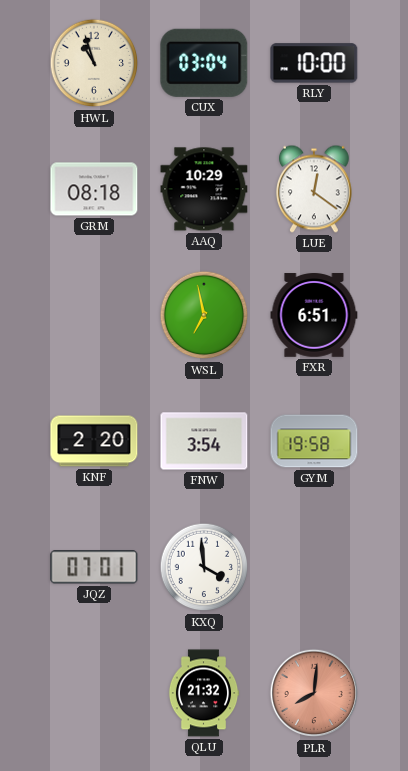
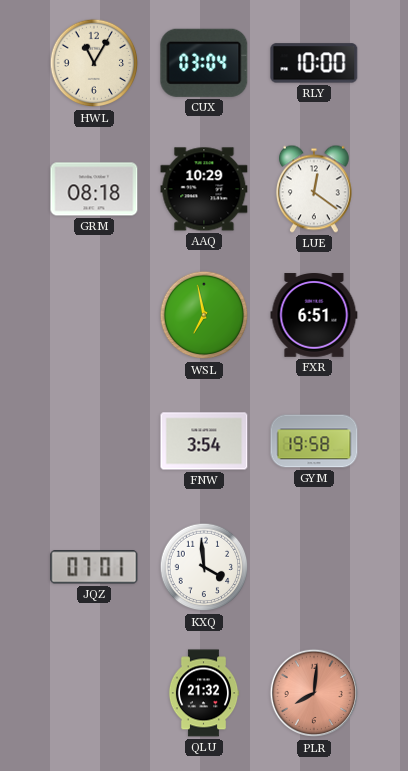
HWL: 10:57 -> 11:05 (94, 63)
KNF: 2:20 -> none (94, 441)
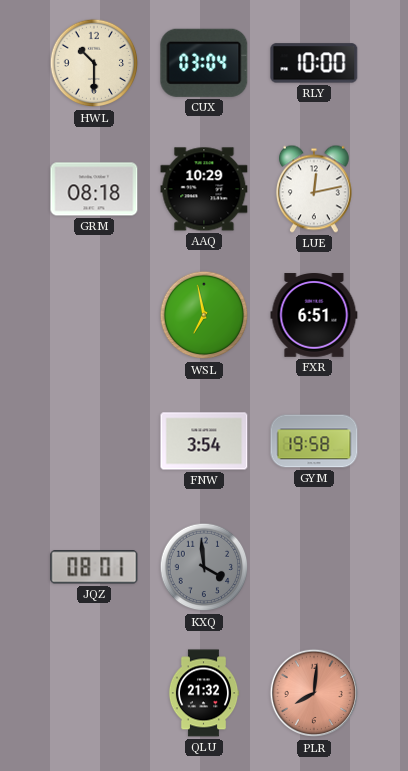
HWL: 11:05 -> 10:30 (94, 63)
LUE: 12:21 -> 12:13 (314, 189)
JQZ: 07:01 -> 08:01 (94, 567)
KXQ dial: white -> grey (204, 567)
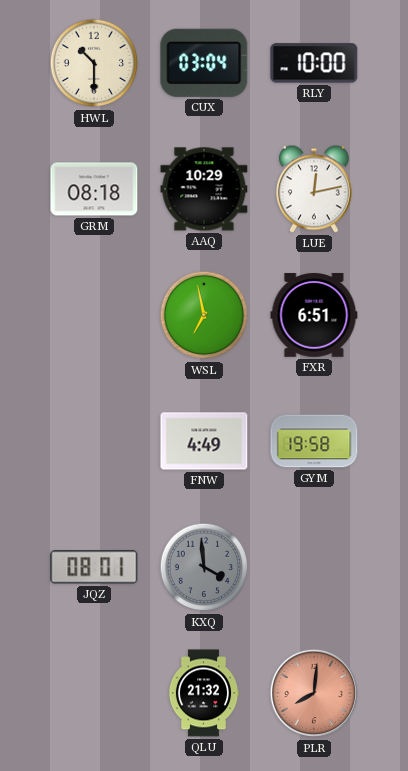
FNW: 3:54 -> 4:49 (204, 441)
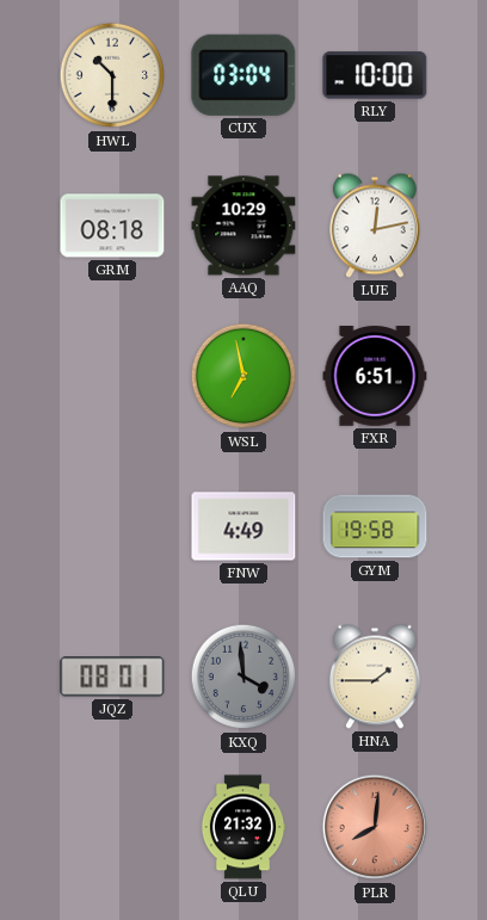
HNA: none -> 1:45 (375, 677)
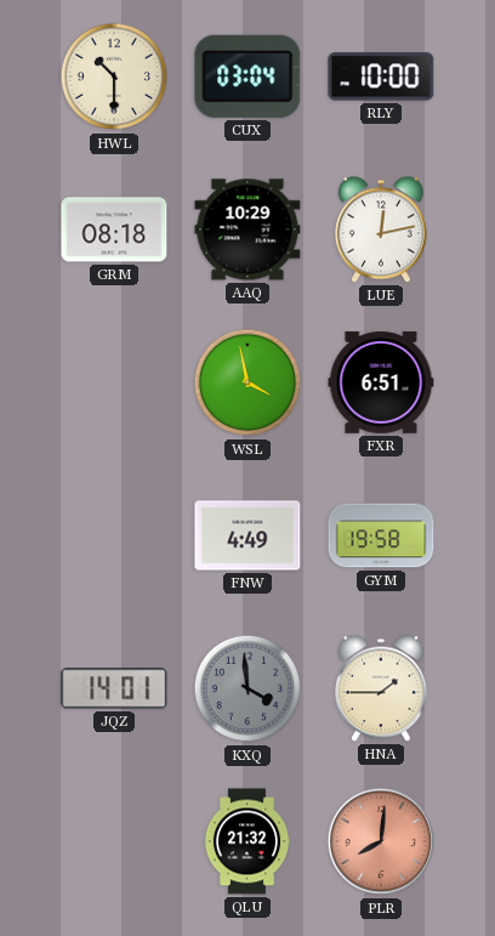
WSL: 6:58 -> 3:58 (247, 382)
JQZ: 08:01 -> 14:01 (114, 688)
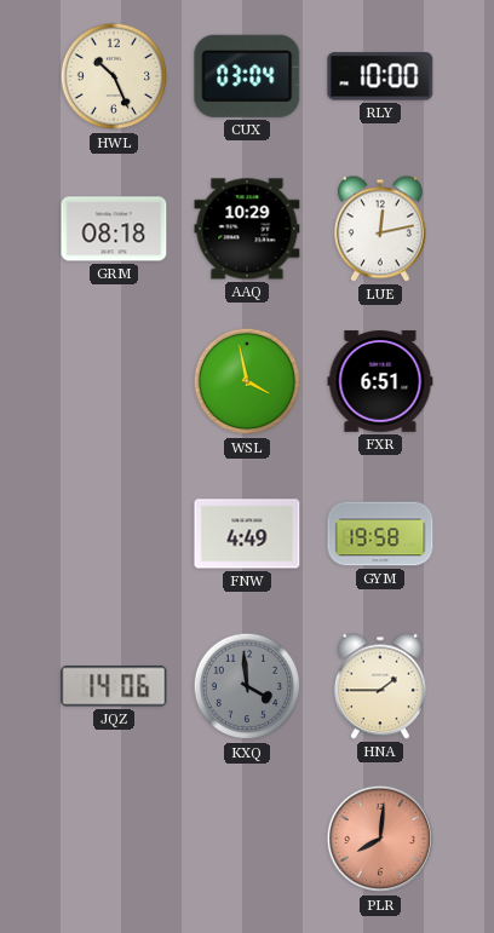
HWL: 10:30 -> 10:26 (114, 76)
JQZ: 14:01 -> 14:06 (114, 686)
QLU: 21:32 -> none (247, 841)
